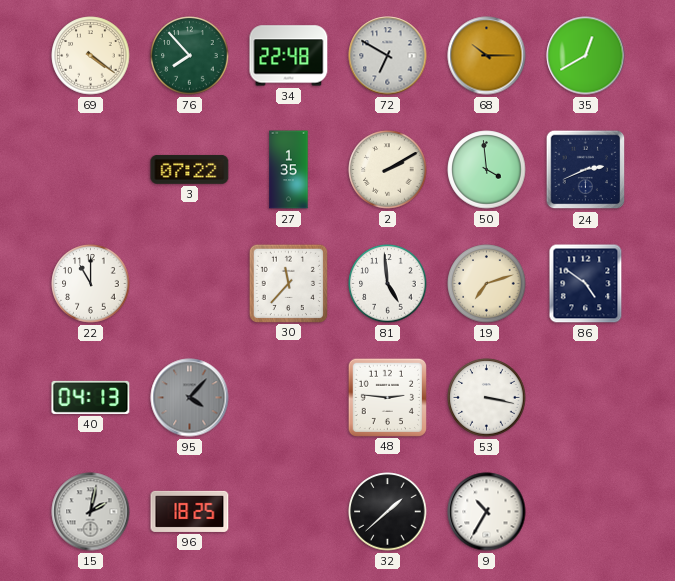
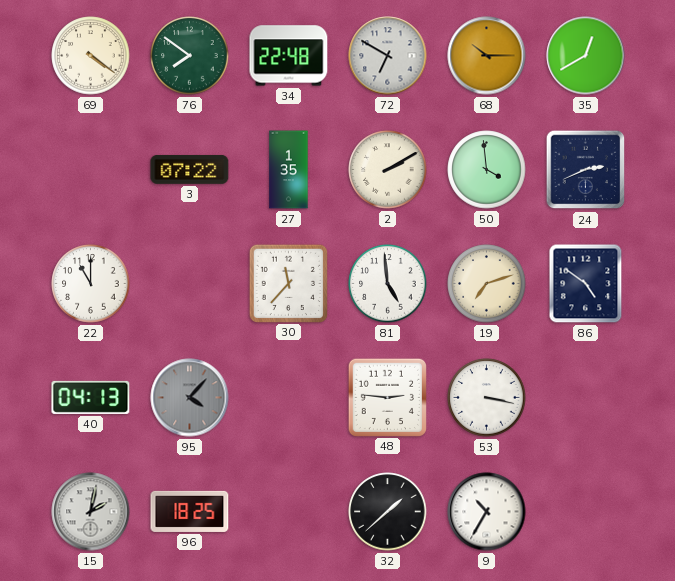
76: 7:53 -> 7:51 (190, 56)
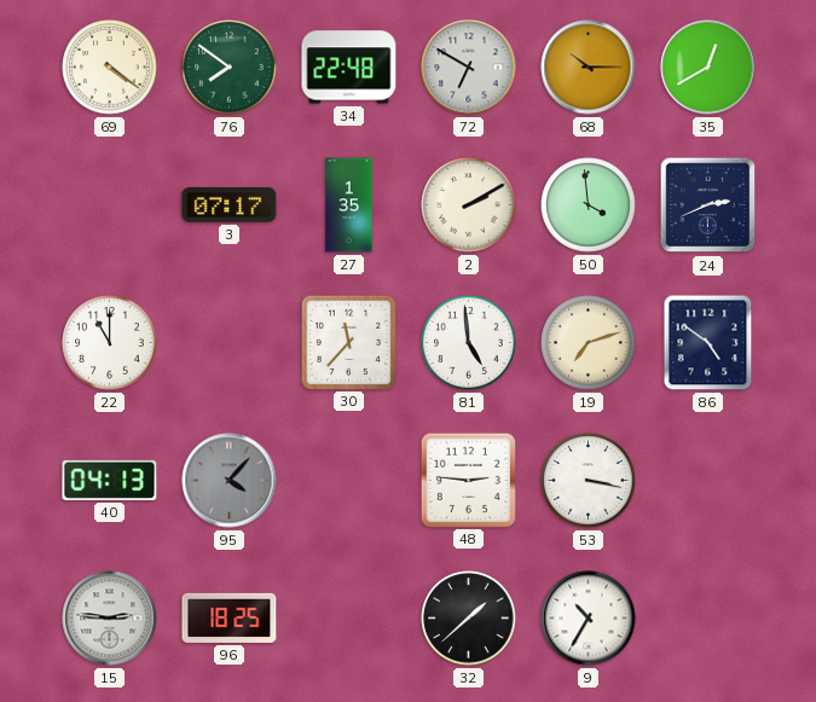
3: 07:22 -> 07:17 (230, 204)
15: 2:02 -> 2:46 (110, 619)
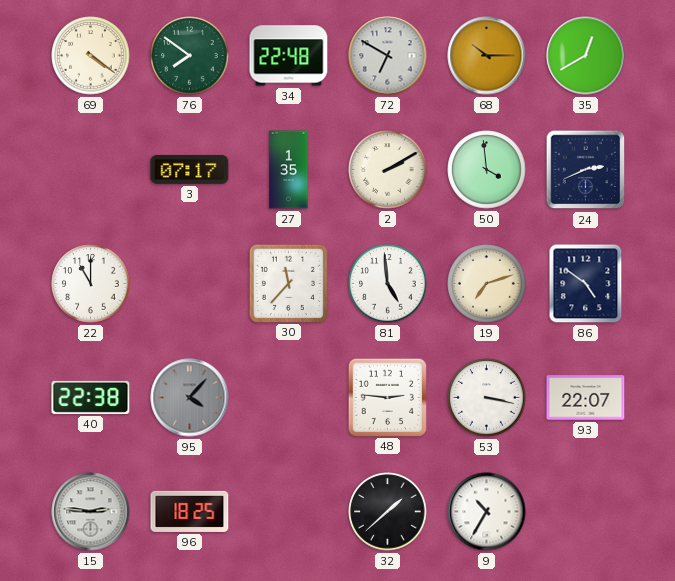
40: 04:13 -> 22:38 (91, 397)
93: none -> 22:07 (586, 398)
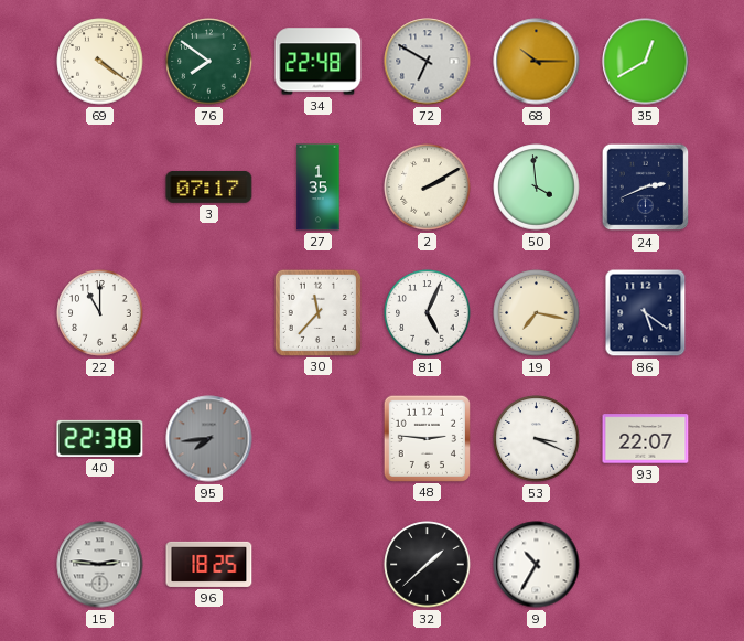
81: 4:59 -> 5:04 (428, 313)
19: 7:12 -> 7:17 (537, 313)
86: 4:51 -> 5:21 (646, 313)
95: 4:07 -> 7:44 (209, 439)
53: 3:17 -> 3:19 (537, 439)
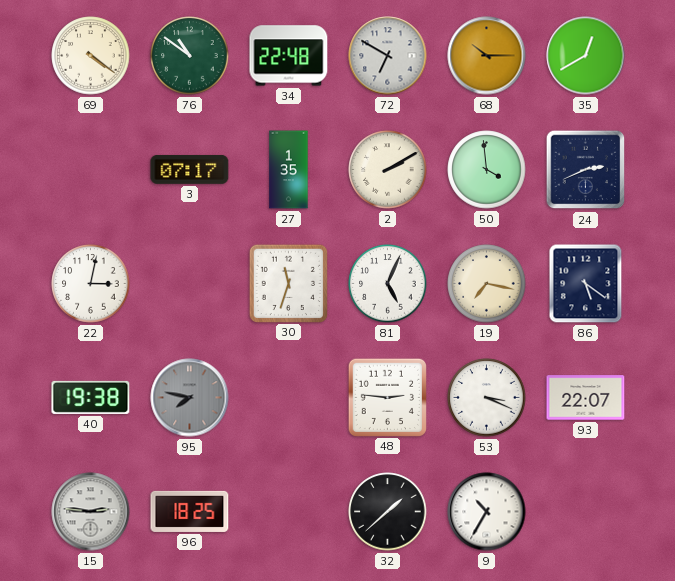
76: 7:51 -> 10:51 (190, 56)
22: 11:00 -> 3:02 (91, 284)
30: 11:37 -> 11:33 (288, 283)
40: 22:38 -> 19:38 (91, 397)
95: 7:44 -> 7:47 (190, 398)
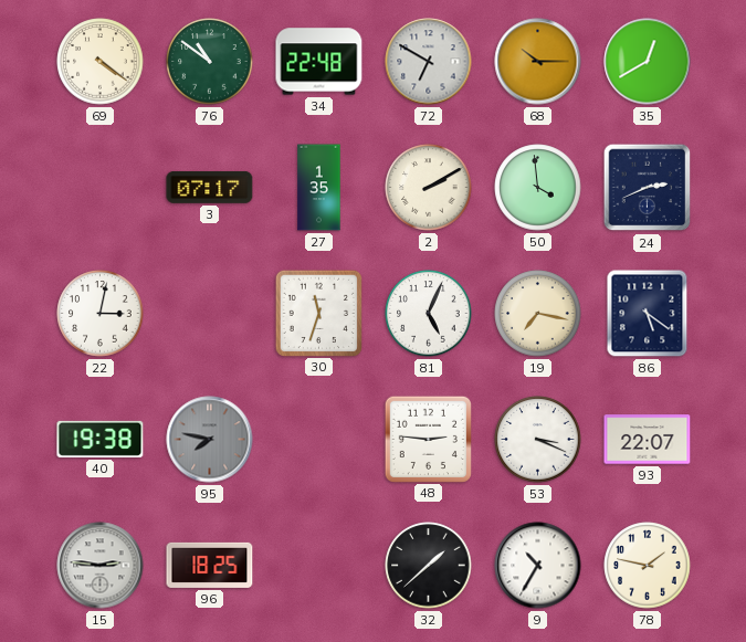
78: none -> 1:47 (648, 566)
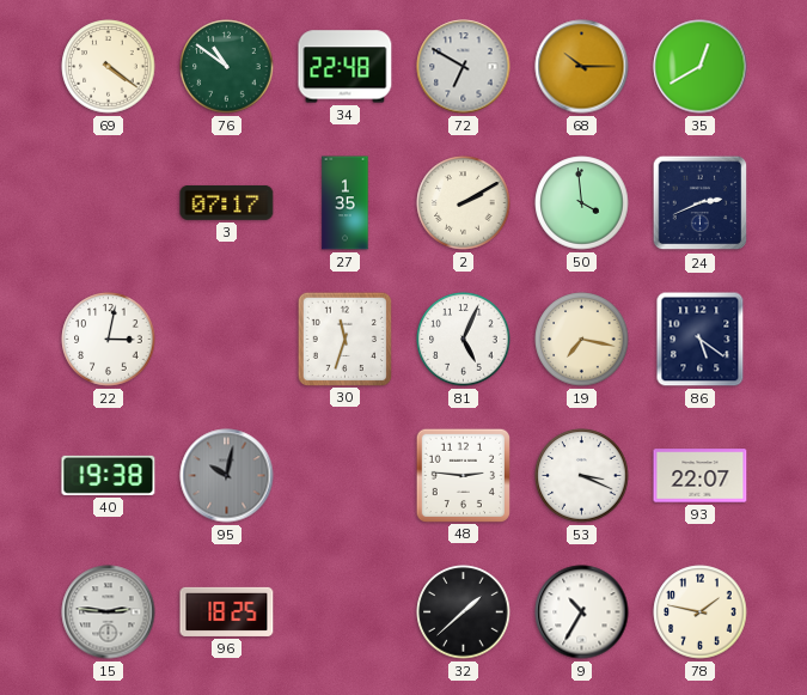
95: 7:47 -> 10:02 (227, 476)
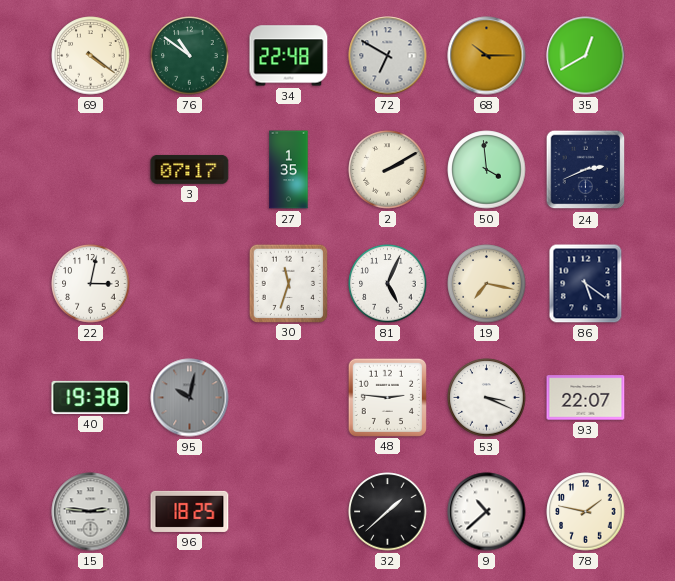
9: 10:35 -> 10:38 (487, 512)
